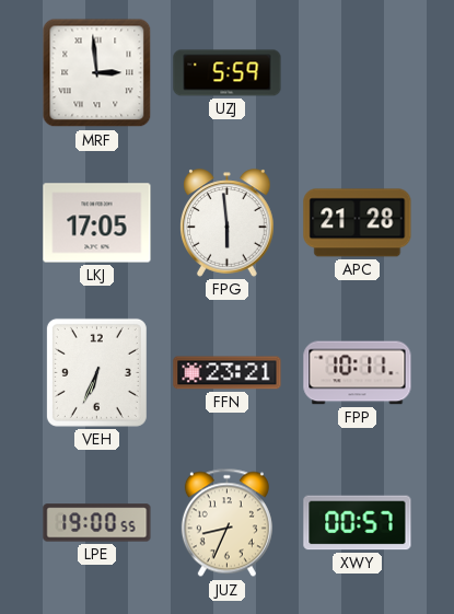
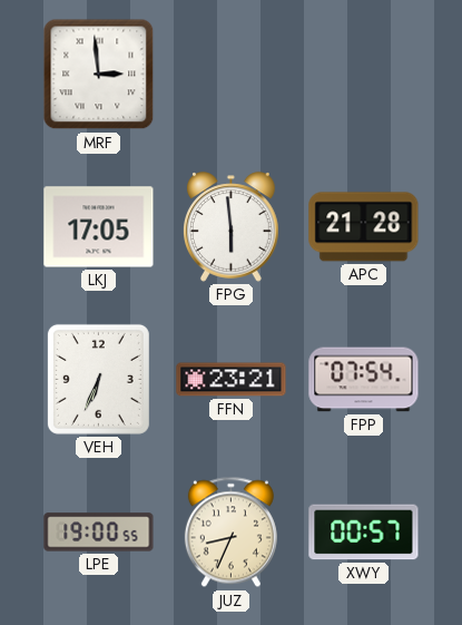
UZJ: 5:59 -> none (228, 73)
FPP: 10:11 -> 07:54 (364, 380)
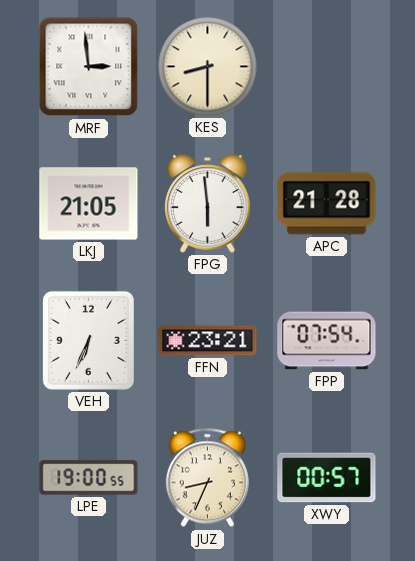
KES: none -> 8:30 (208, 67)
LKJ: 17:05 -> 21:05 (89, 204)
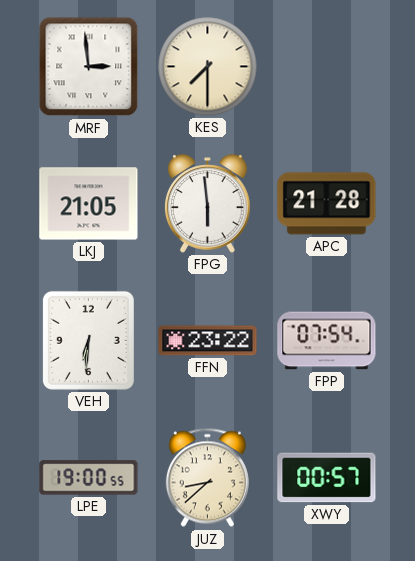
KES: 8:30 -> 7:30 (208, 67)
VEH: 6:34 -> 6:31 (88, 340)
FFN: 23:21 -> 23:22 (208, 341)
JUZ: 8:34 -> 8:38 (207, 478)
